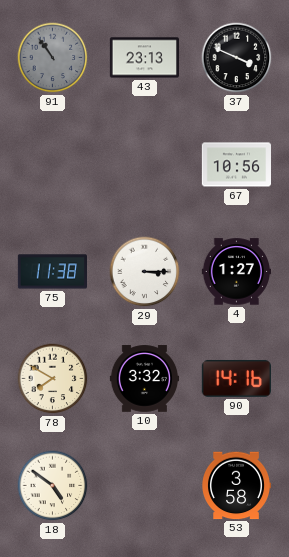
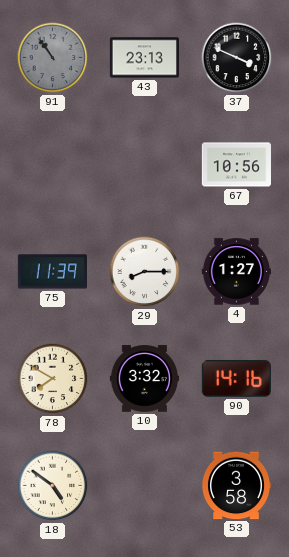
75: 11:38 -> 11:39 (52, 272)
29: 3:15 -> 8:15 (145, 272)
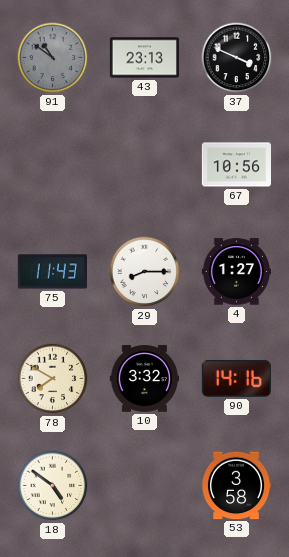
91: 10:54 -> 10:51 (53, 58)
75: 11:39 -> 11:43 (52, 272)
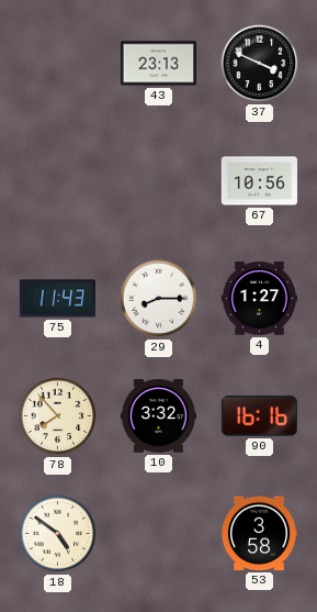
91: 10:51 -> none (53, 58)
78: 7:50 -> 7:53 (58, 416)
90: 14:16 -> 16:16 (259, 415)
